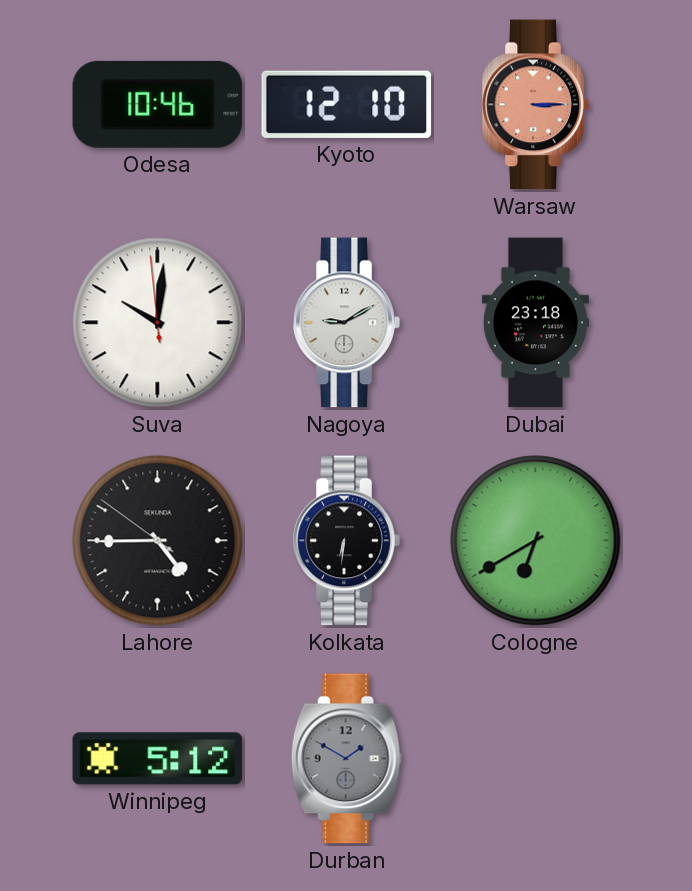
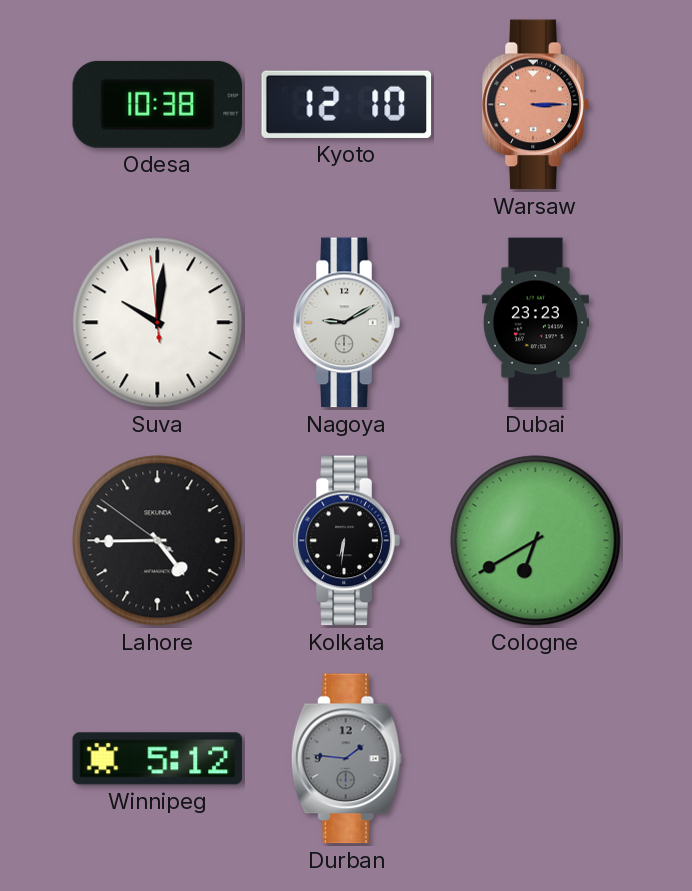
Odesa: 10:46 -> 10:38 (158, 104)
Dubai: 23:18 -> 23:23 (535, 323)
Durban: 1:50 -> 1:46 (346, 759)
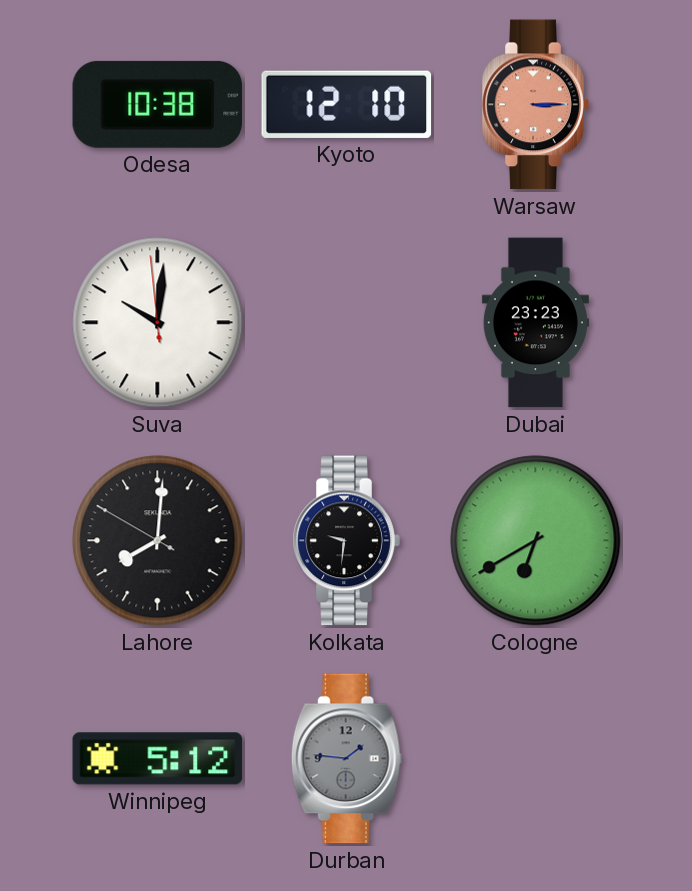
Nagoya: 9:10 -> none (346, 323)
Lahore: 4:44 -> 8:00 (158, 541)
Kolkata: 6:31 -> 9:31 (346, 541)
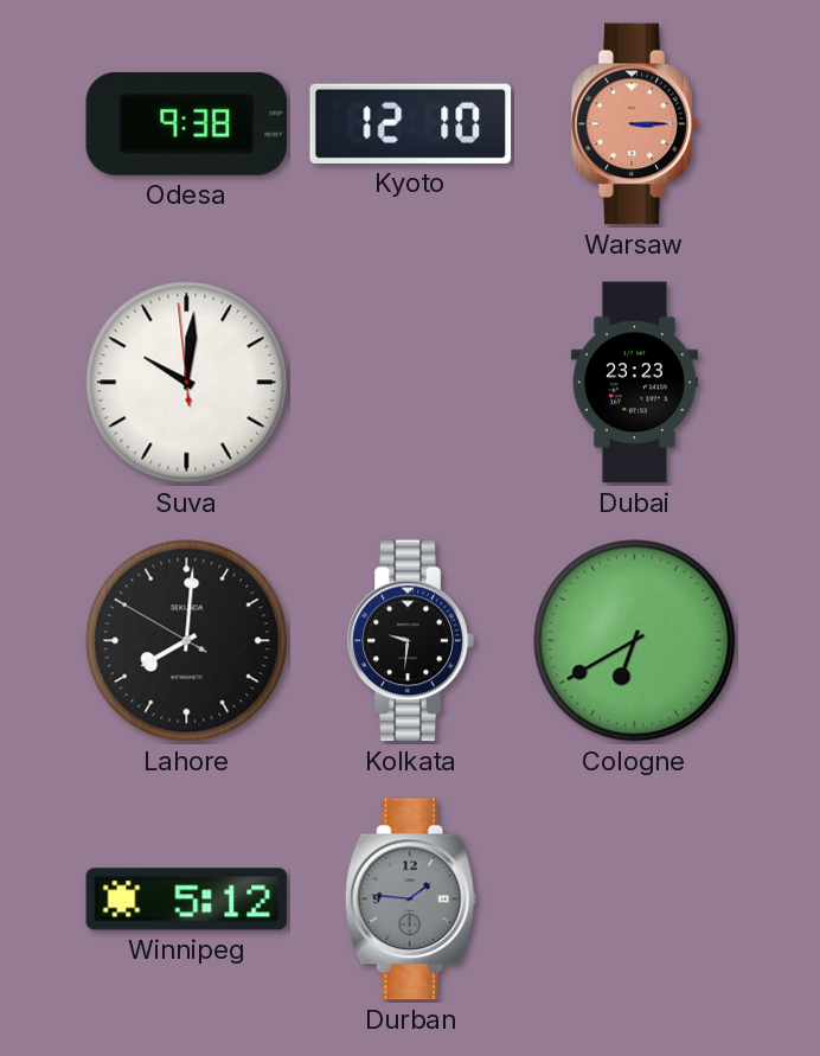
Odesa: 10:38 -> 9:38 (187, 123)
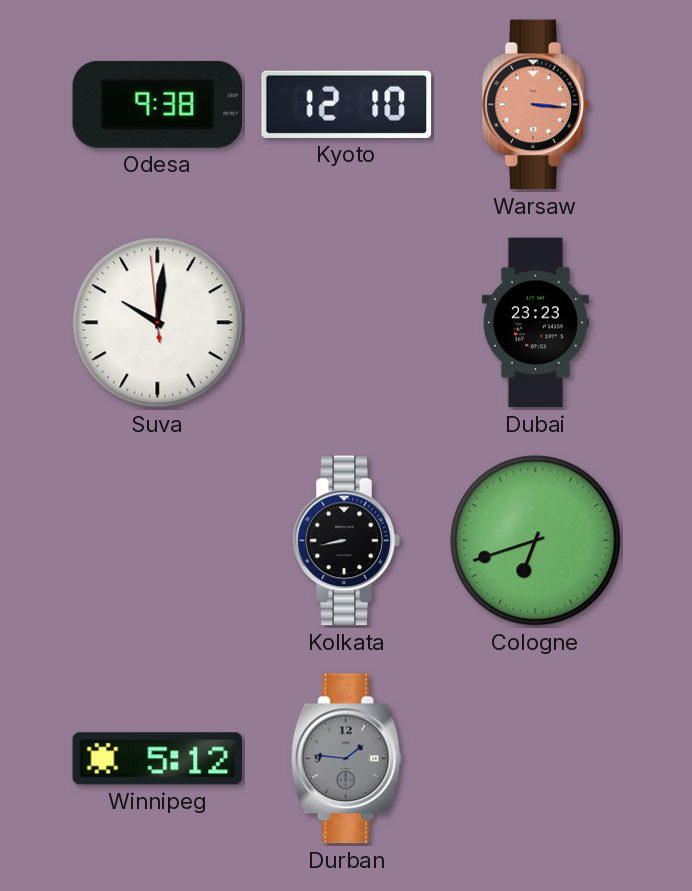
Warsaw: 3:15 -> 3:16 (535, 105)
Lahore: 8:00 -> none (187, 641)
Kolkata: 9:31 -> 8:43 (346, 541)
Cologne: 6:40 -> 6:42 (536, 541)
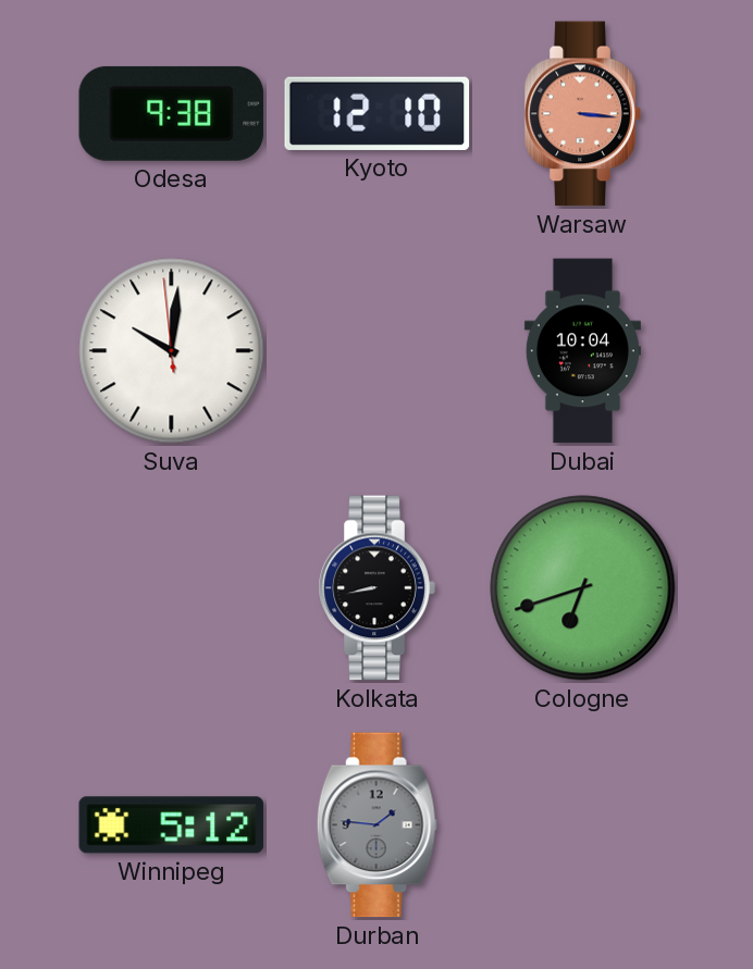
Dubai: 23:23 -> 10:04 (582, 351)
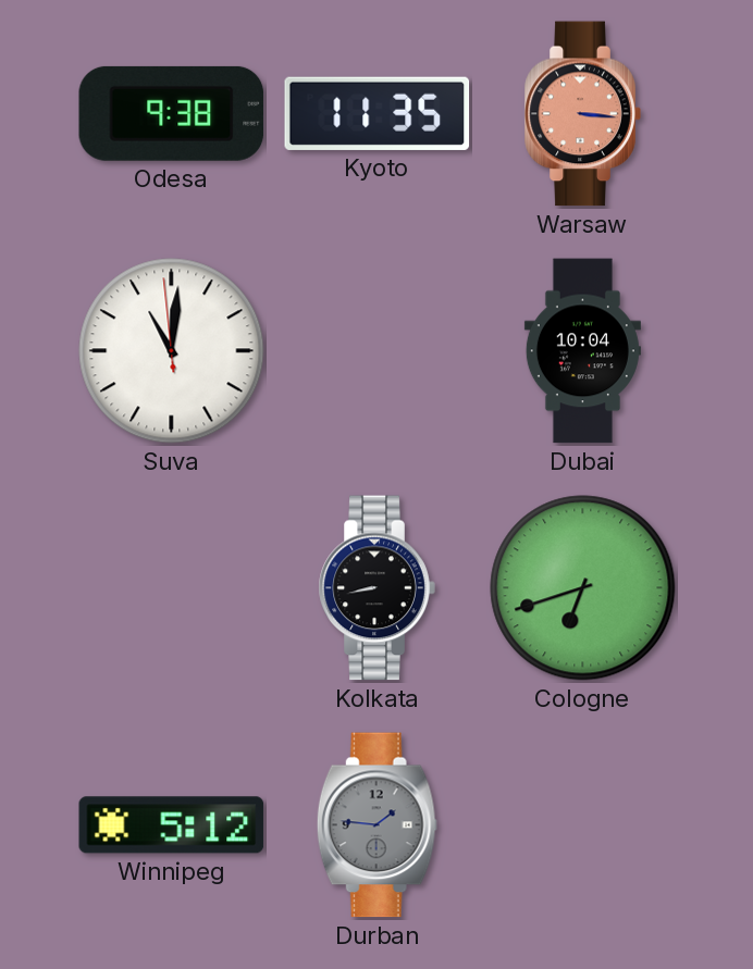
Kyoto: 12:10 -> 11:35 (378, 113)
Suva: 10:00 -> 11:00 (172, 351)
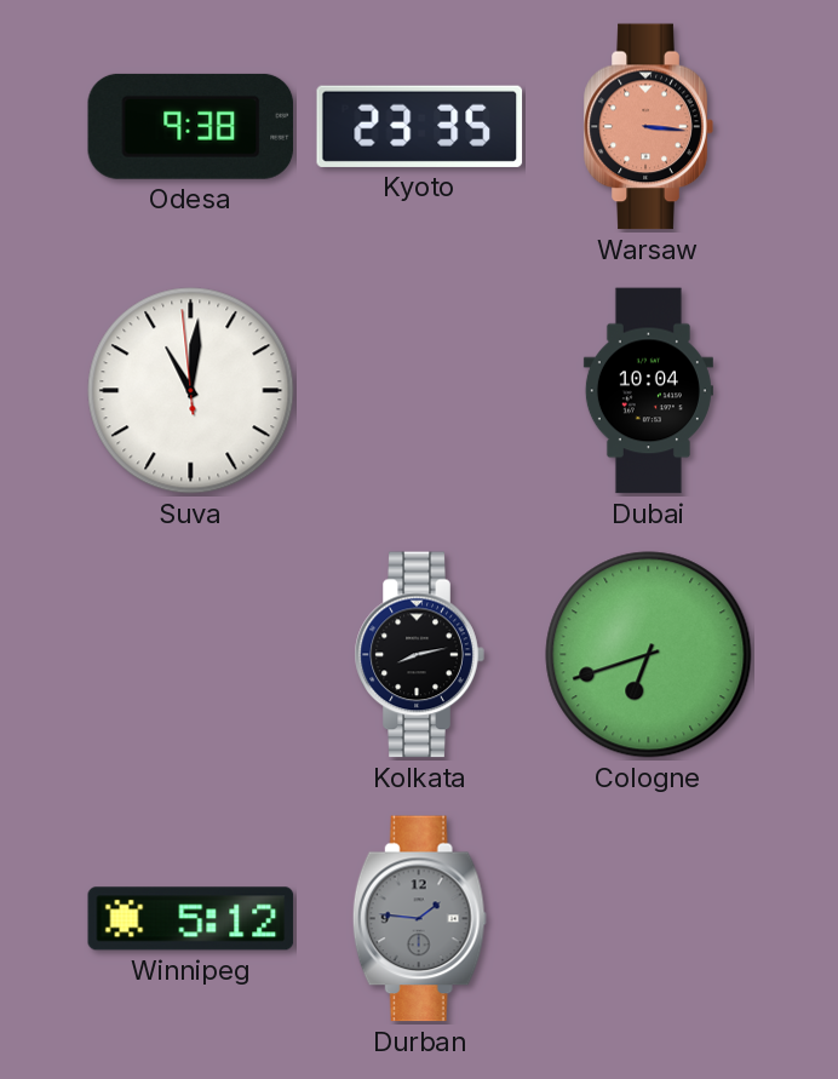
Kyoto: 11:35 -> 23:35 (420, 126)
Kolkata: 8:43 -> 8:13 (419, 655)
